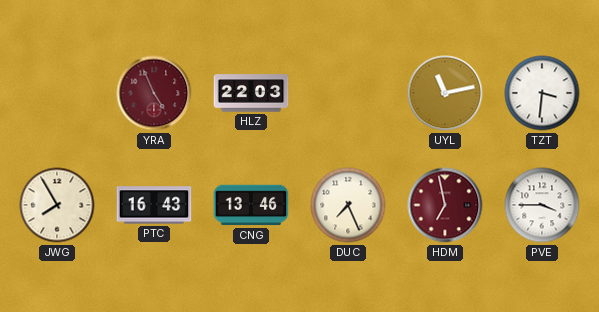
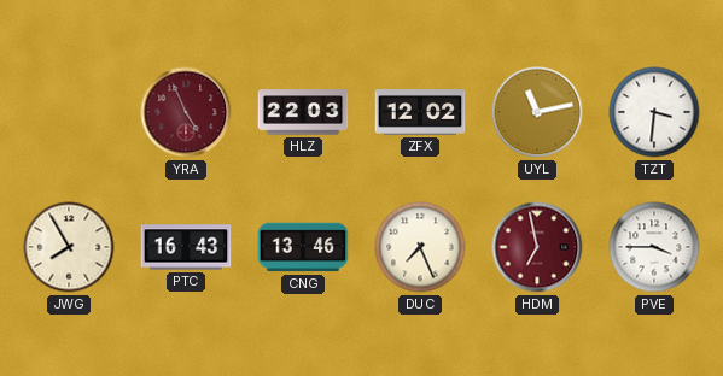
ZFX: none -> 12:02 (420, 112)
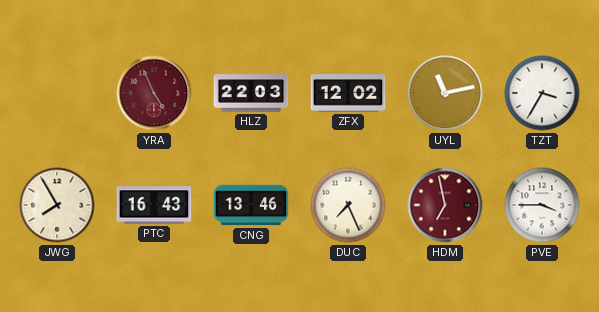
TZT: 3:31 -> 3:35 (542, 93)
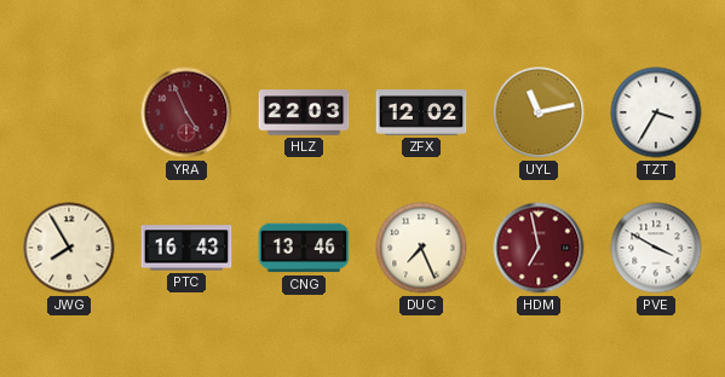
PVE: 3:45 -> 3:50 (656, 248)
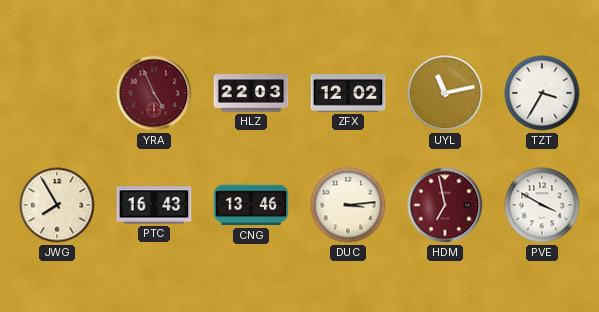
DUC: 7:26 -> 3:14 (348, 205)
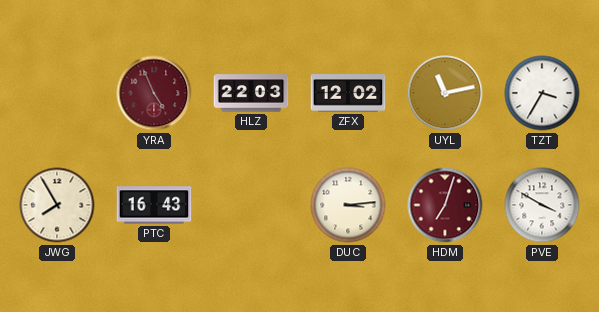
CNG: 13:46 -> none (251, 205)
HDM: 6:58 -> 7:03 (445, 205)
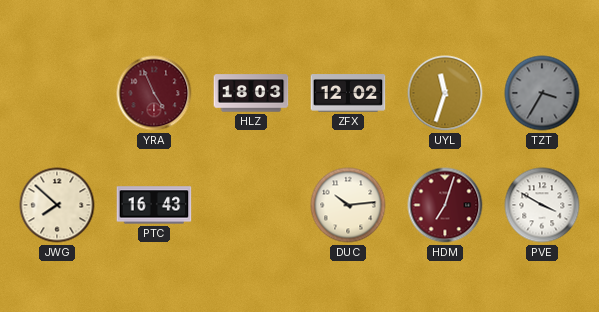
HLZ: 22:03 -> 18:03 (251, 93)
UYL: 11:13 -> 11:33 (445, 93)
TZT dial: white -> grey (542, 93)
JWG: 7:55 -> 7:52 (57, 205)
DUC: 3:14 -> 10:14 (348, 205)
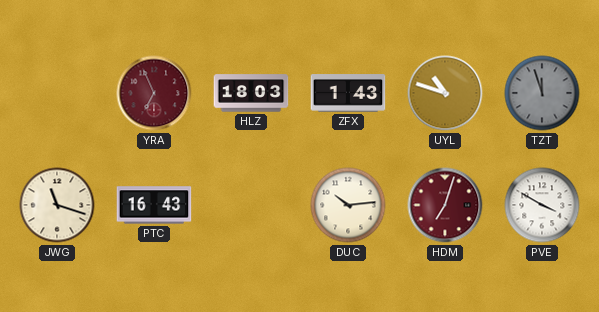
YRA: 4:56 -> 6:56 (154, 93)
ZFX: 12:02 -> 1:43 (348, 93)
UYL: 11:33 -> 10:48 (445, 93)
TZT: 3:35 -> 11:57 (542, 93)
JWG: 7:52 -> 11:18 (57, 205)
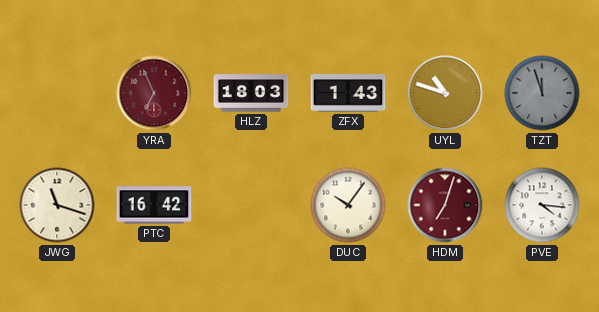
PTC: 16:43 -> 16:42 (154, 205)
DUC: 10:14 -> 10:06 (348, 205)
PVE: 3:50 -> 4:16 (542, 205)
